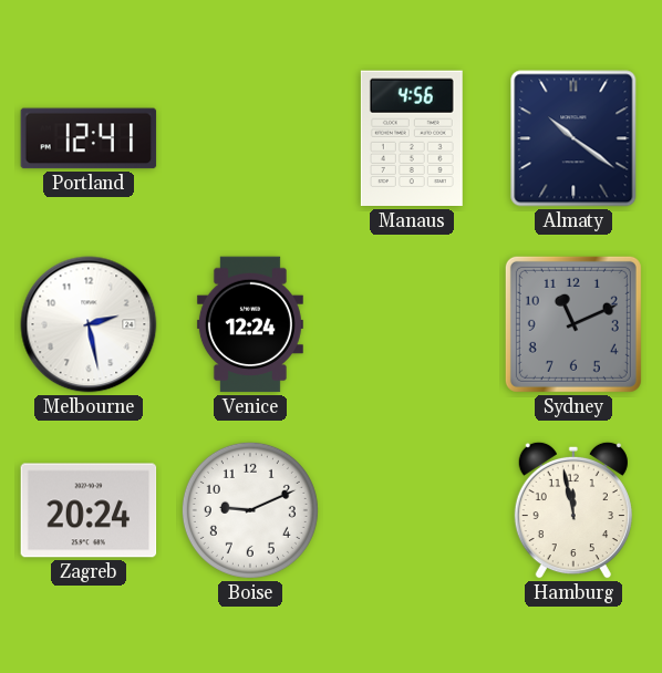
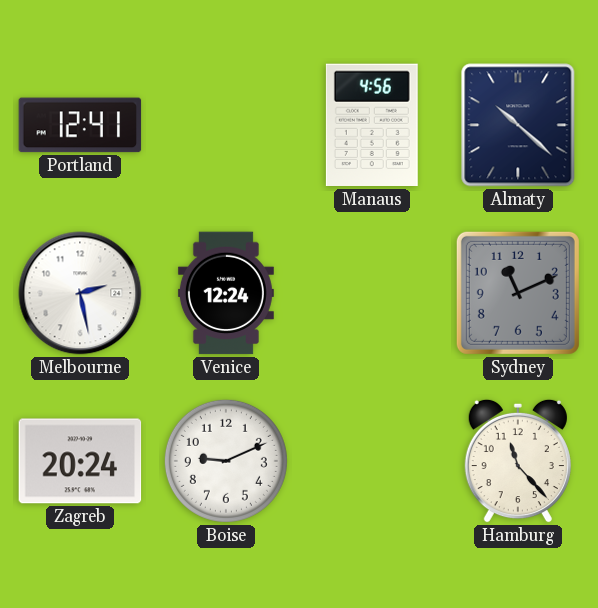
Almaty: 10:21 -> 10:22 (518, 125)
Hamburg: 11:58 -> 11:23 (518, 461)
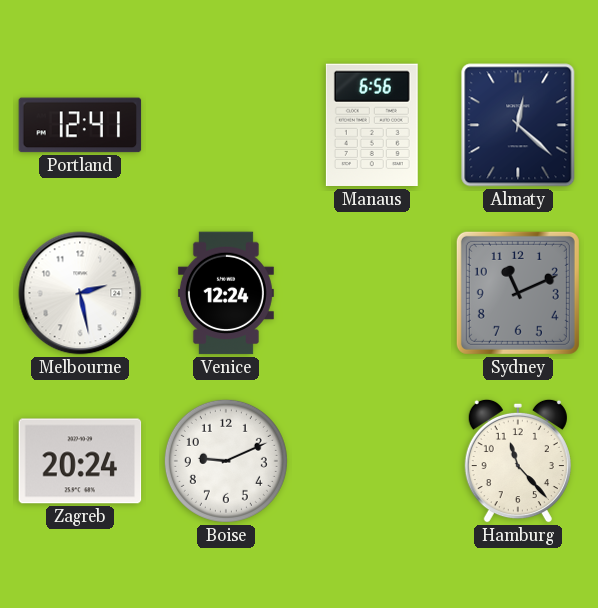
Manaus: 4:56 -> 6:56 (372, 125)
Almaty: 10:22 -> 12:22 (518, 125)
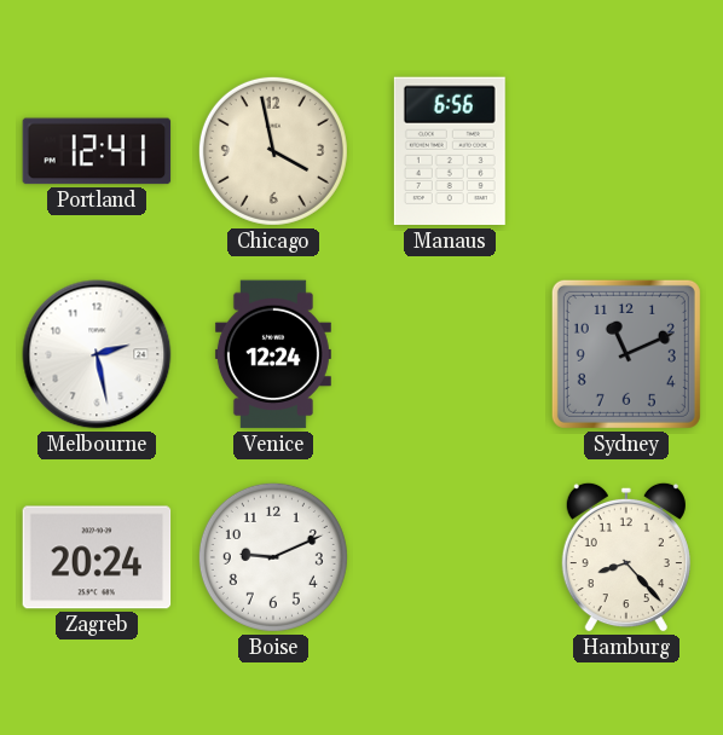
Chicago: none -> 3:58 (273, 151)
Almaty: 12:22 -> none (518, 125)
Hamburg: 11:23 -> 8:23 (626, 557)
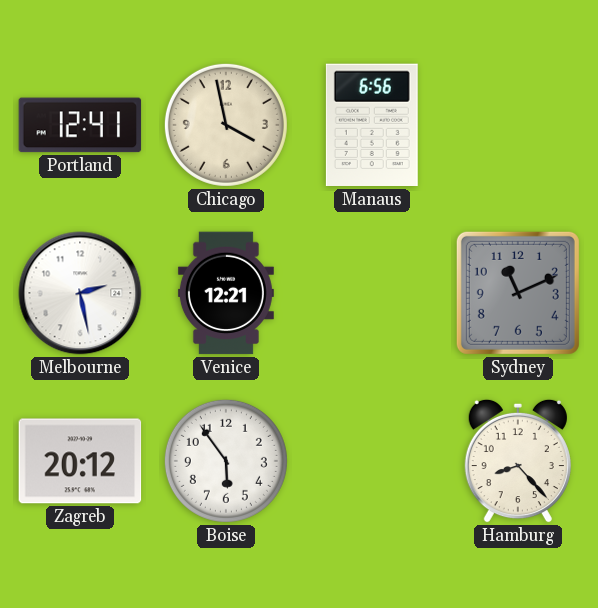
Venice: 12:24 -> 12:21 (226, 293)
Zagreb: 20:24 -> 20:12 (80, 461)
Boise: 9:11 -> 5:54 (226, 461)
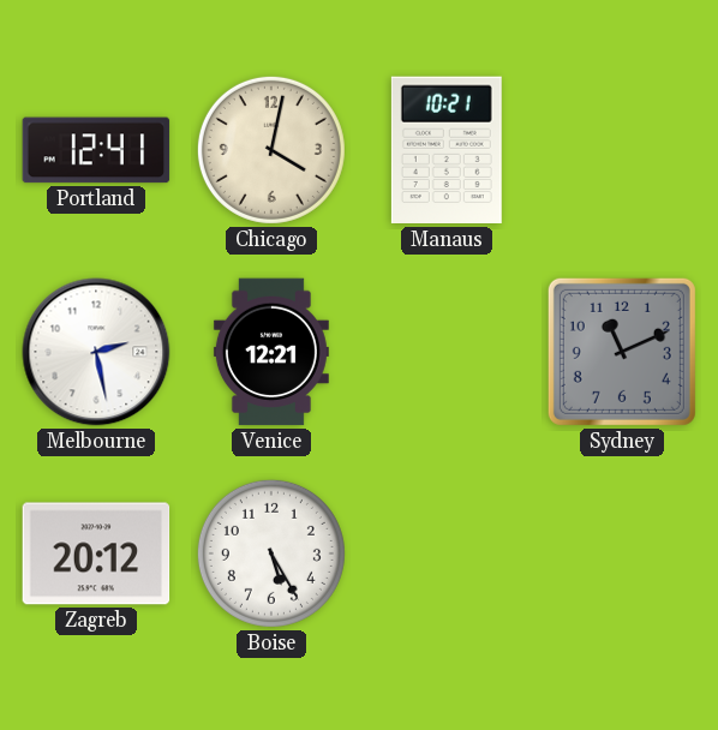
Chicago: 3:58 -> 4:02 (271, 150)
Manaus: 6:56 -> 10:21 (447, 150)
Boise: 5:54 -> 5:25 (271, 554)
Hamburg: 8:23 -> none (518, 461)
